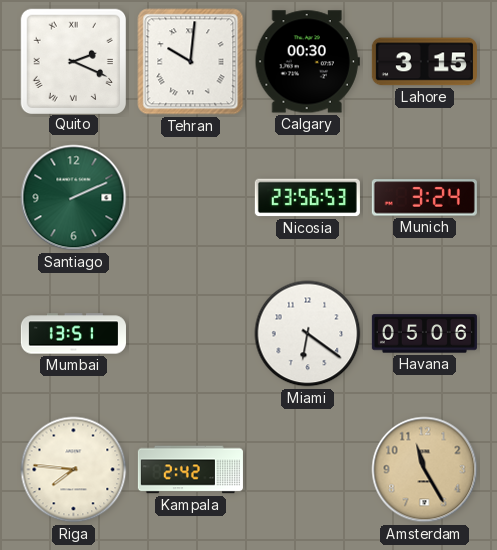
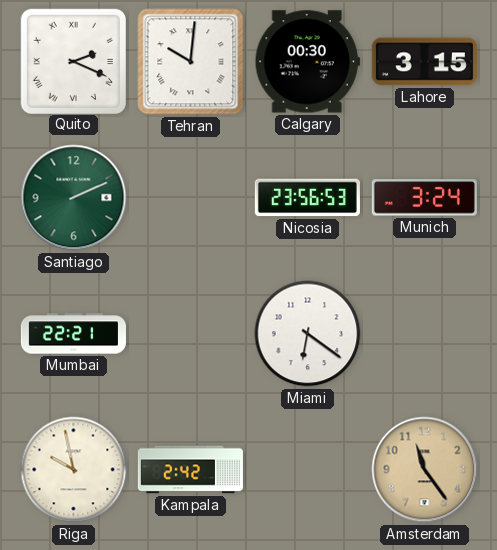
Mumbai: 13:51 -> 22:21 (73, 334)
Havana: 05:06 -> none (424, 334)
Riga: 7:46 -> 9:58 (74, 470)
Amsterdam: 11:25 -> 11:24 (425, 470)
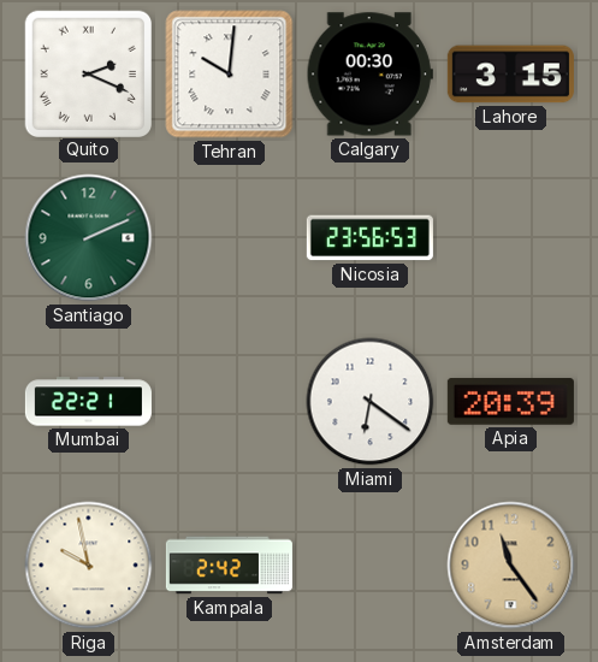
Munich: 3:24 -> none (424, 198)
Apia: none -> 20:39 (510, 402)
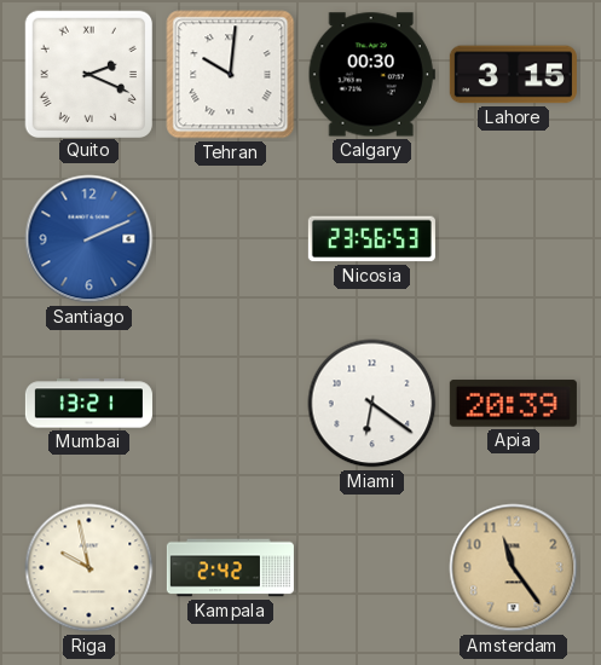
Santiago dial: green -> blue (89, 239)
Mumbai: 22:21 -> 13:21 (88, 404)
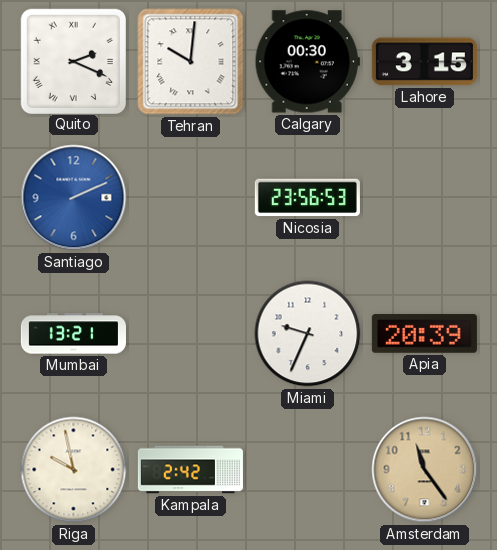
Miami: 6:21 -> 9:34 (308, 334)
